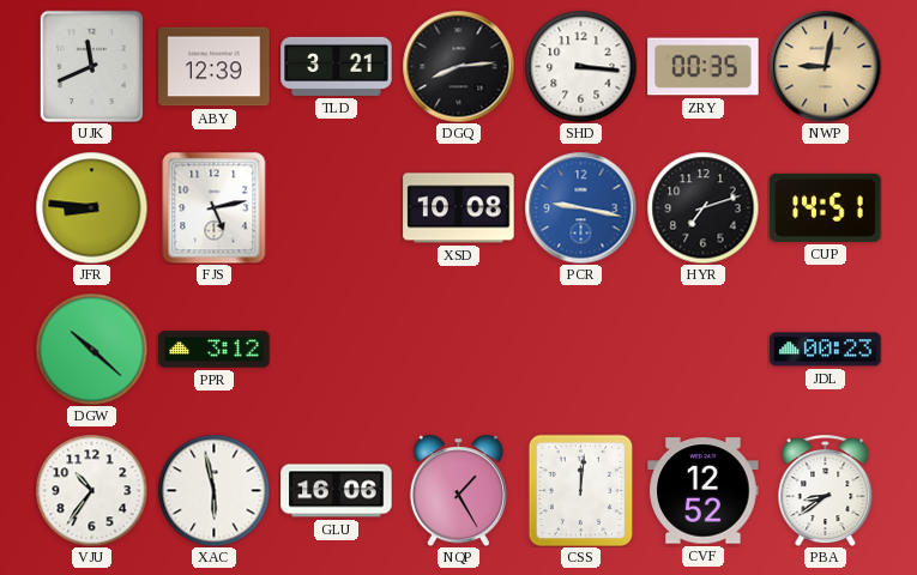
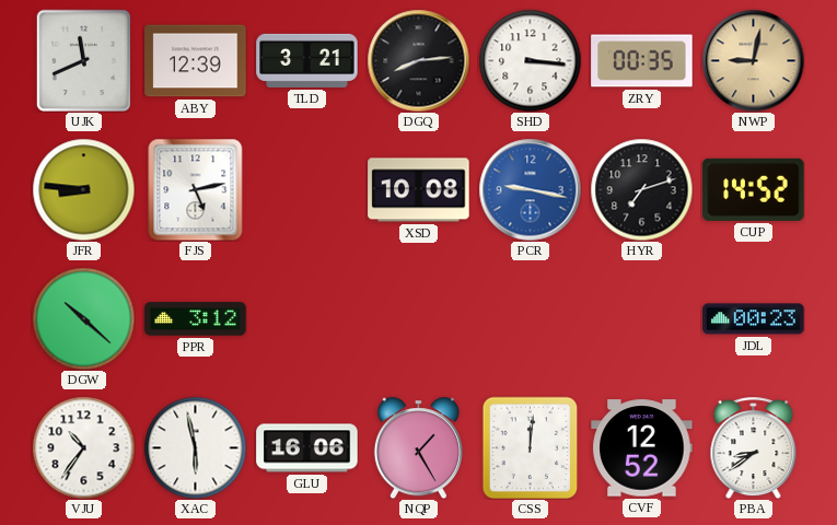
CUP: 14:51 -> 14:52 (754, 189)
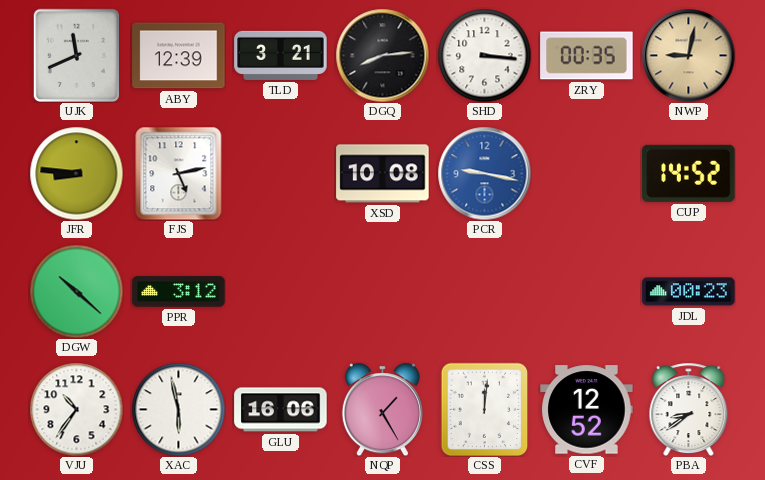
HYR: 7:12 -> none (641, 189)
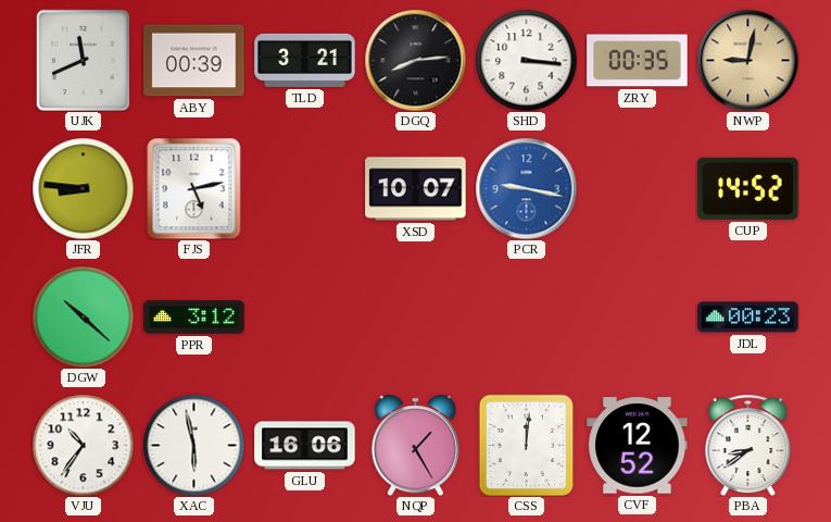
ABY: 12:39 -> 00:39 (194, 61)
XSD: 10:08 -> 10:07 (416, 189)
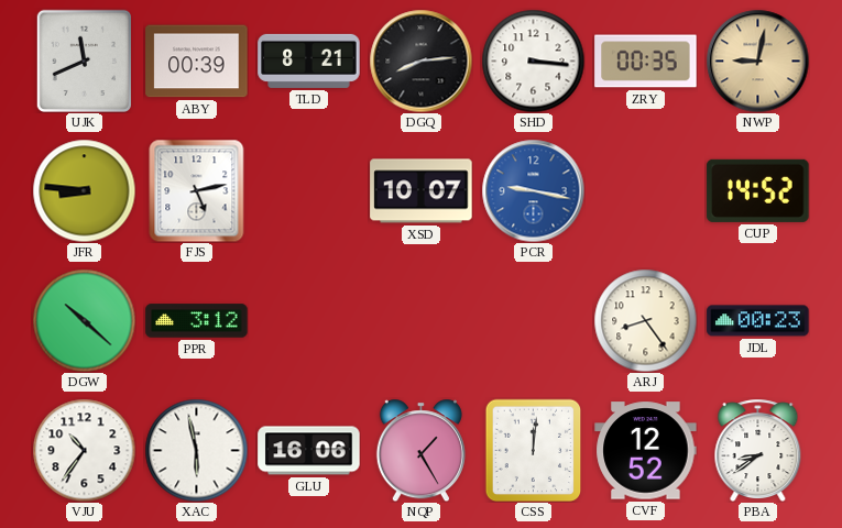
TLD: 3:21 -> 8:21 (309, 61)
ARJ: none -> 8:24 (645, 320)
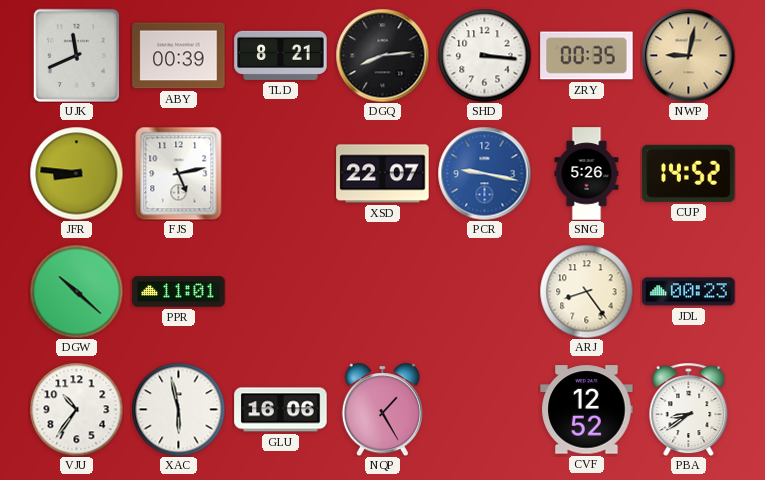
XSD: 10:07 -> 22:07 (383, 174)
SNG: none -> 5:26 (587, 174)
PPR: 3:12 -> 11:01 (179, 292)
CSS: 12:01 -> none (534, 450)
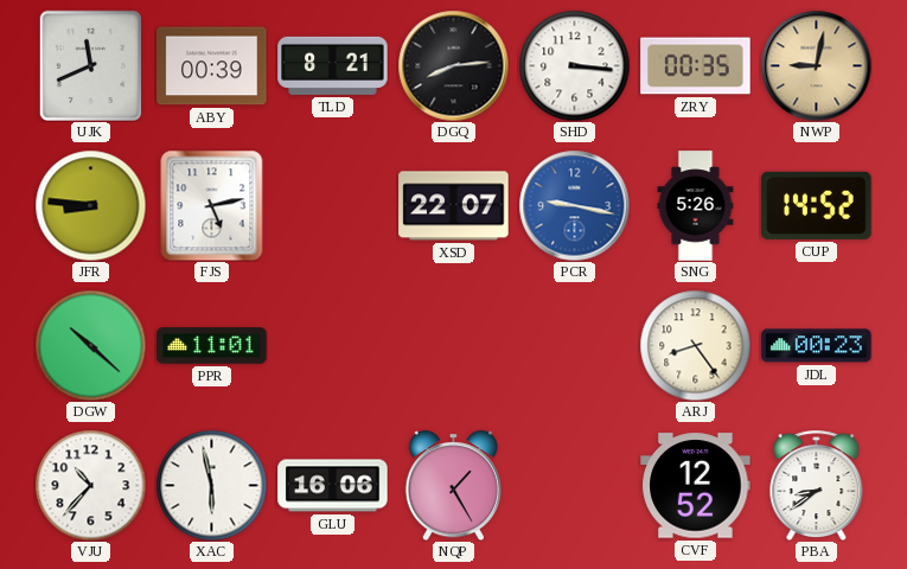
VJU: 10:36 -> 10:37 (90, 485)
